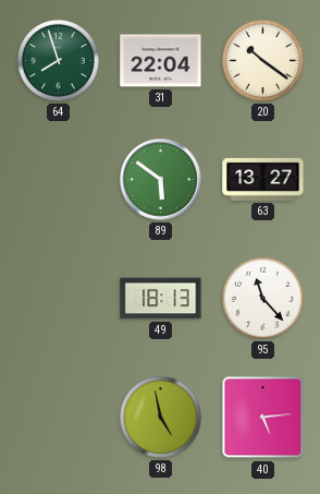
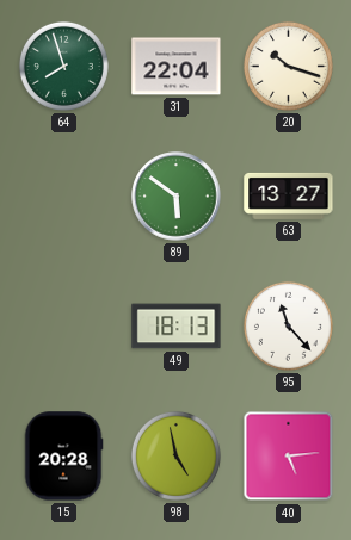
20: 10:21 -> 10:18 (288, 66)
15: none -> 20:28 (63, 457)
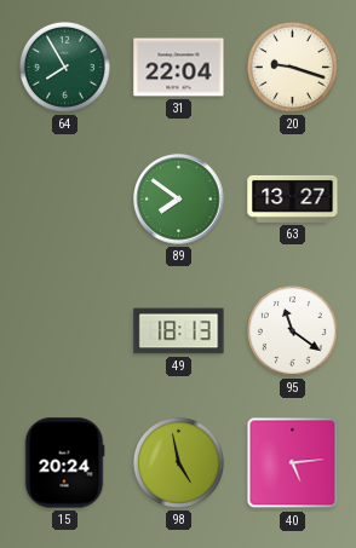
64: 7:57 -> 7:55 (64, 67)
20: 10:18 -> 9:18 (292, 67)
89: 5:51 -> 7:51 (179, 200)
95: 11:23 -> 11:21 (292, 330)
15: 20:28 -> 20:24 (64, 463)
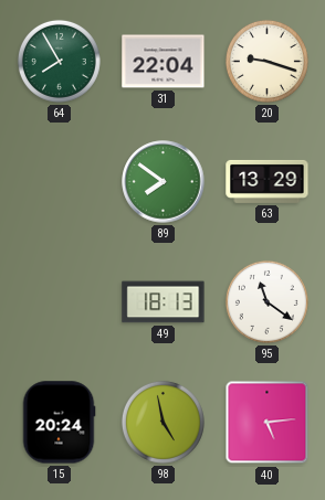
63: 13:27 -> 13:29 (268, 181)
